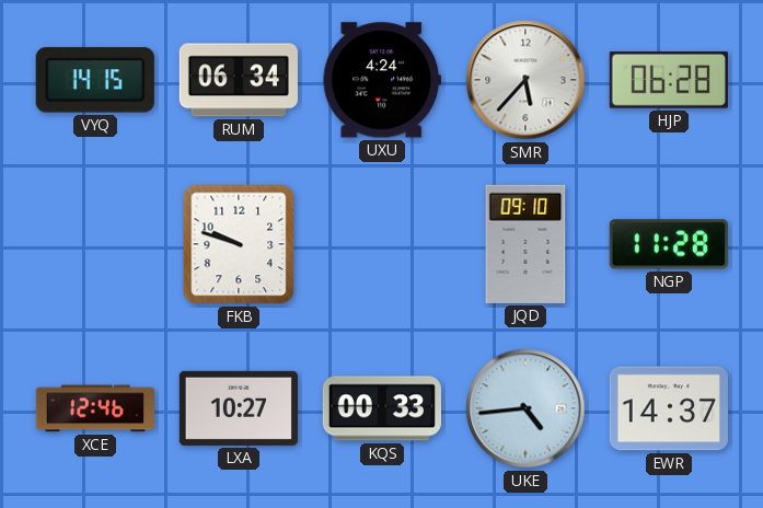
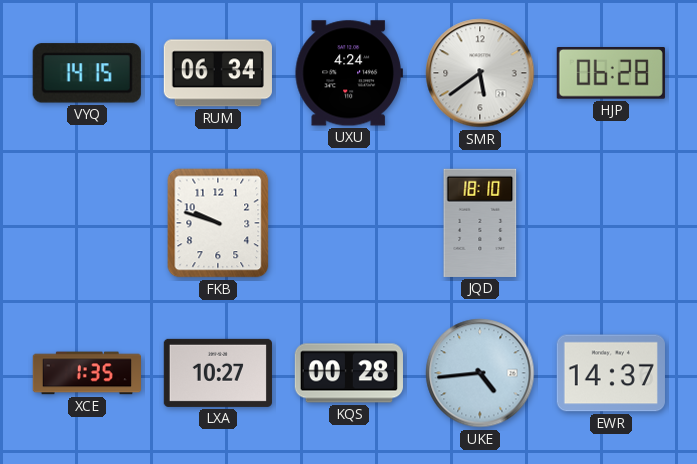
SMR: 5:37 -> 5:39 (480, 73)
JQD: 09:10 -> 18:10 (480, 223)
NGP: 11:28 -> none (669, 244)
XCE: 12:46 -> 1:35 (86, 373)
KQS: 00:33 -> 00:28 (349, 373)
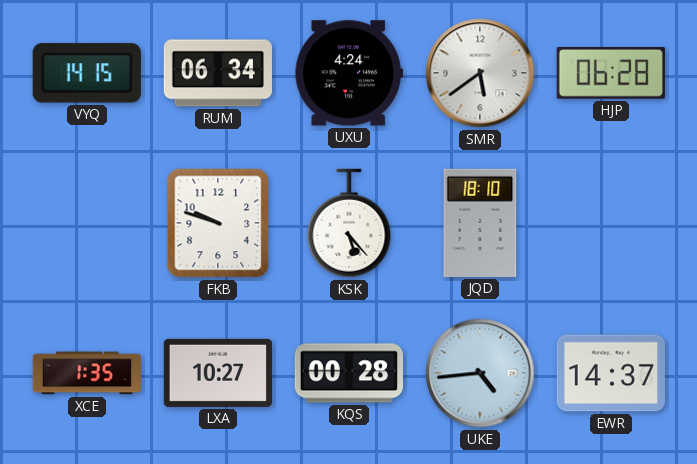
KSK: none -> 5:23 (349, 223)
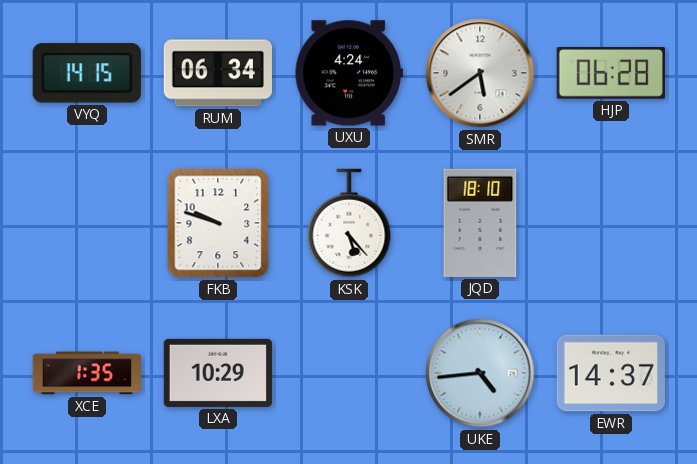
LXA: 10:27 -> 10:29 (218, 373)
KQS: 00:28 -> none (349, 373)
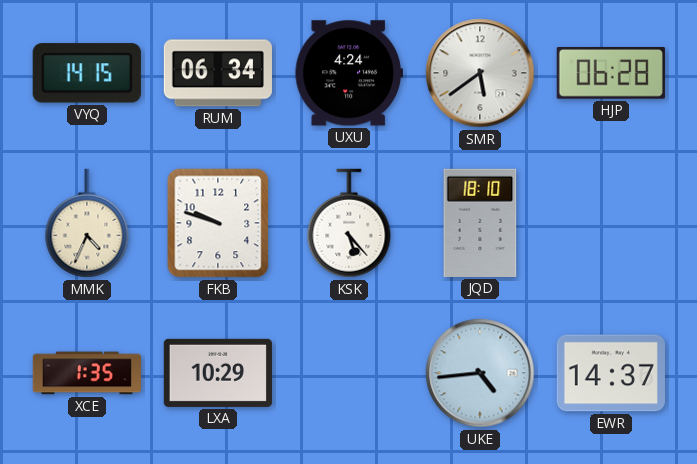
MMK: none -> 4:34 (87, 223)
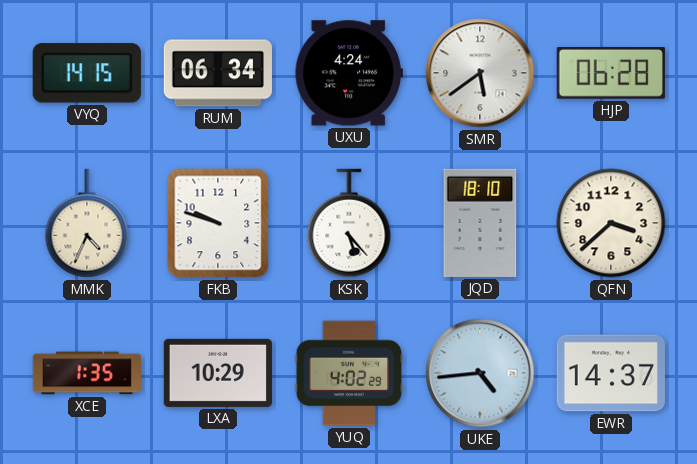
QFN: none -> 3:38 (611, 223)
YUQ: none -> 4:02 (348, 373)
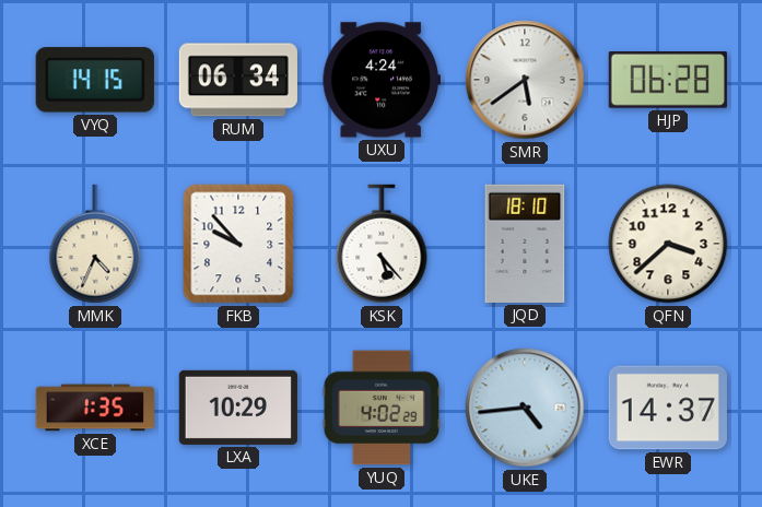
FKB: 9:48 -> 9:53 (238, 244)
